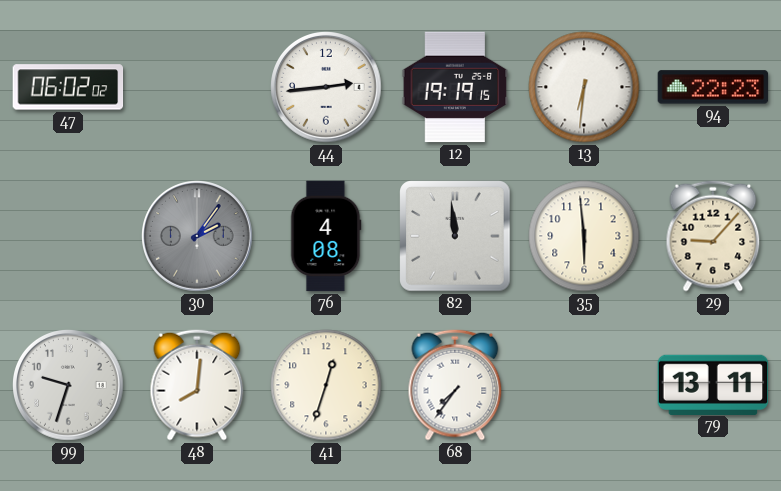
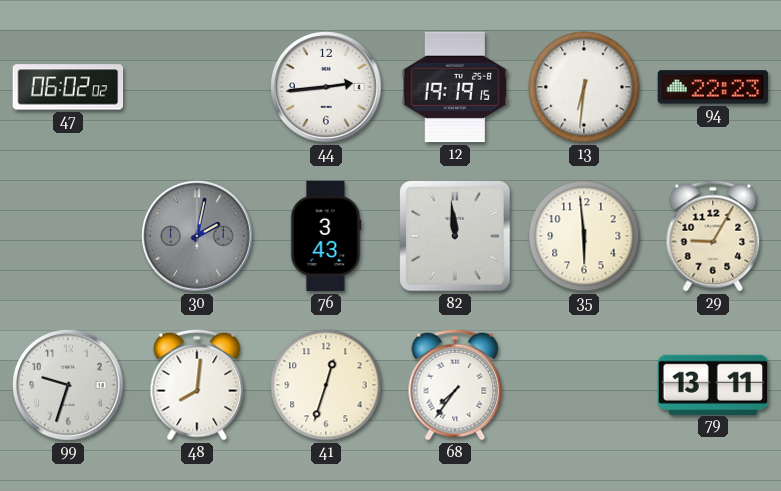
30: 2:06 -> 2:02 (198, 237)
76: 4:08 -> 3:43 (326, 236)
29: 9:07 -> 9:05 (713, 236)
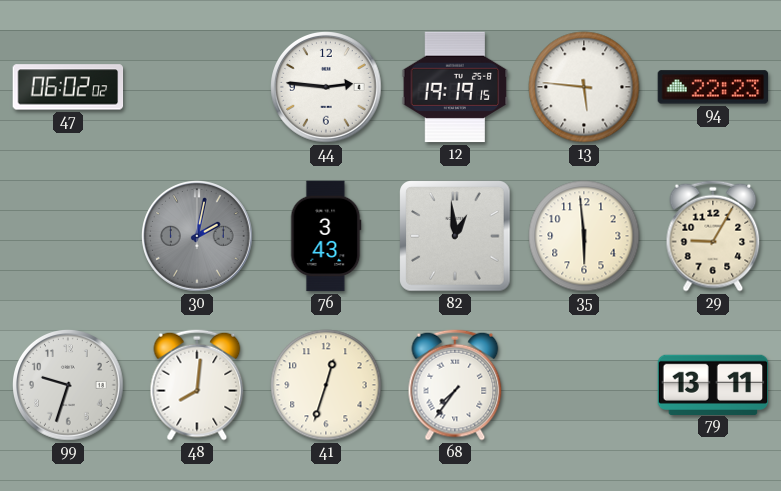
44: 2:44 -> 2:46 (327, 88)
13: 6:31 -> 5:46 (584, 87)
82: 11:59 -> 12:59 (455, 236)
